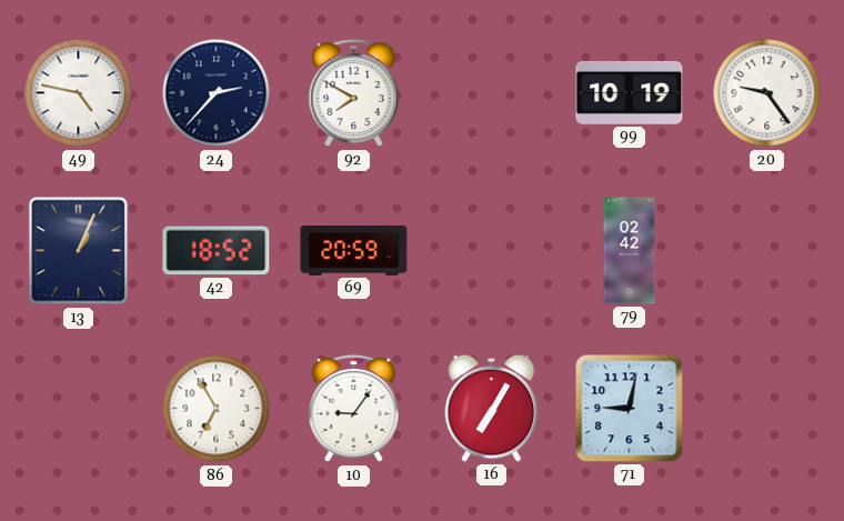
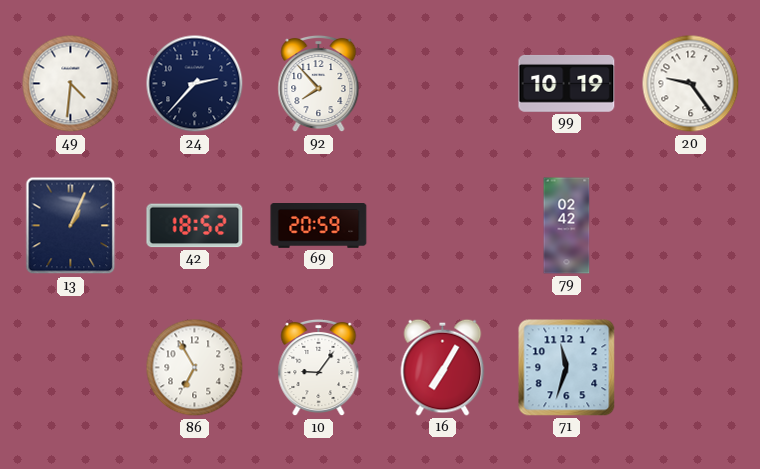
49: 4:47 -> 4:31 (71, 84)
92: 7:50 -> 7:53 (319, 84)
71: 9:02 -> 11:33 (567, 368)
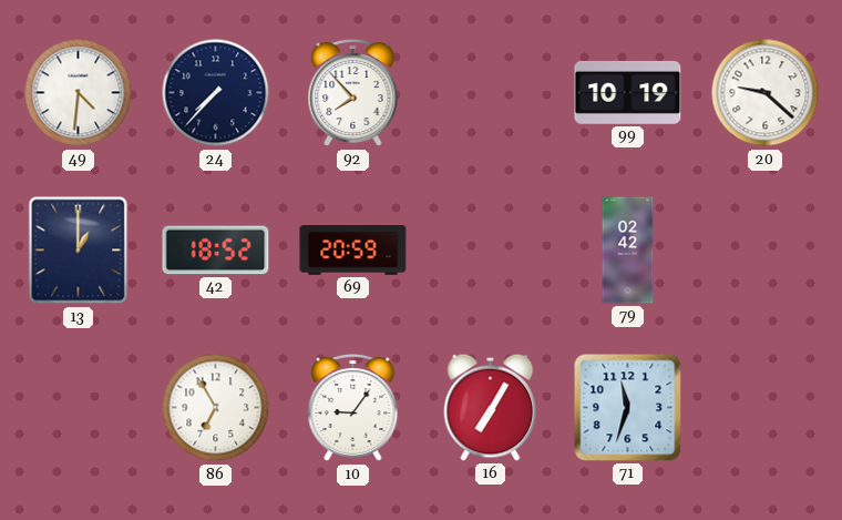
24: 2:37 -> 7:37 (216, 93)
20: 9:24 -> 9:22 (766, 93)
13: 1:04 -> 1:00 (79, 251)
